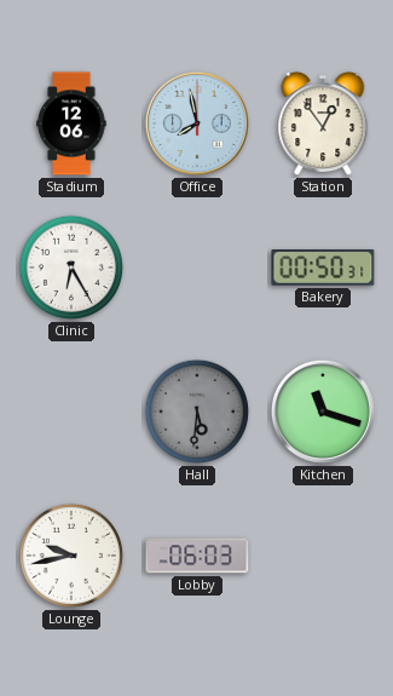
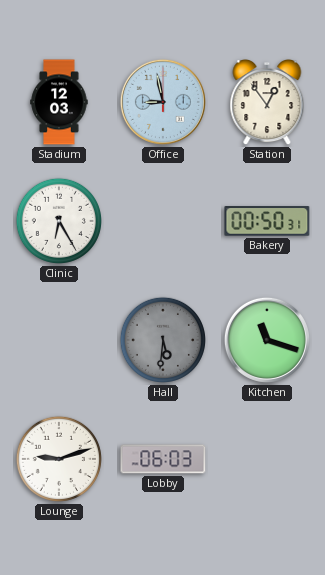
Stadium: 12:06 -> 12:03 (59, 102)
Office: 7:58 -> 8:58 (163, 102)
Lounge: 9:43 -> 9:12 (59, 459)
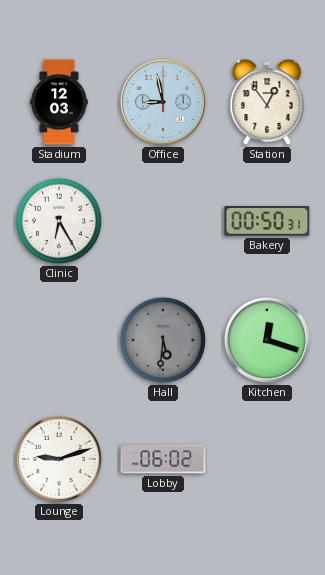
Kitchen: 11:18 -> 12:18 (267, 340)
Lobby: 06:03 -> 06:02 (163, 459)
